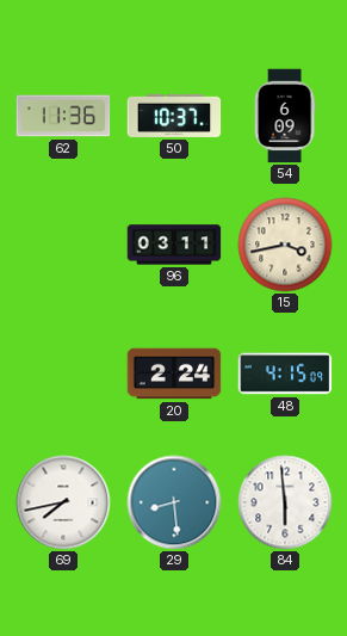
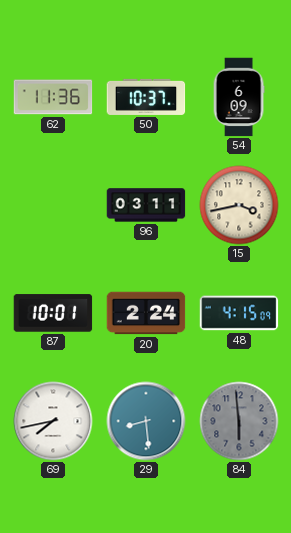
87: none -> 10:01 (53, 313)
84 dial: white -> grey (239, 421)
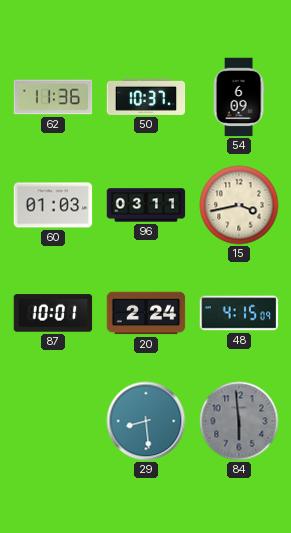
60: none -> 01:03 (53, 205)
69: 7:43 -> none (53, 421)
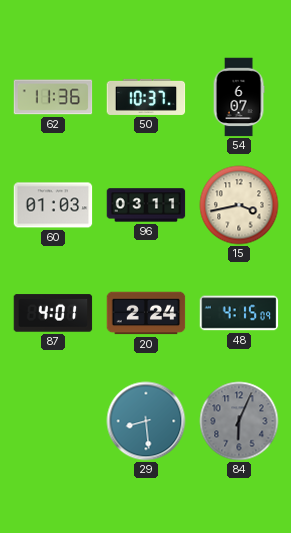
54: 6:09 -> 6:07 (239, 97)
87: 10:01 -> 4:01 (53, 313)
84: 5:59 -> 6:04 (239, 421)
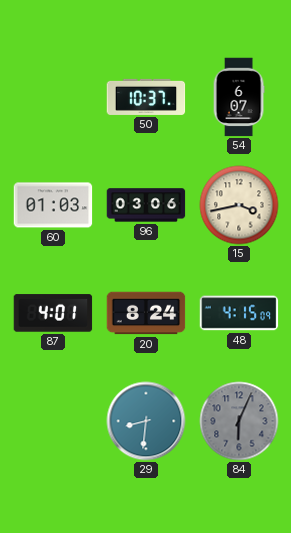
62: 11:36 -> none (53, 97)
96: 03:11 -> 03:06 (146, 205)
20: 2:24 -> 8:24 (146, 313)
29: 8:29 -> 8:31 (146, 421)
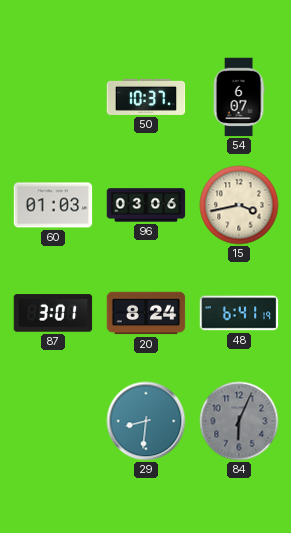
87: 4:01 -> 3:01 (53, 313)
48: 4:15 -> 6:41 (239, 313)
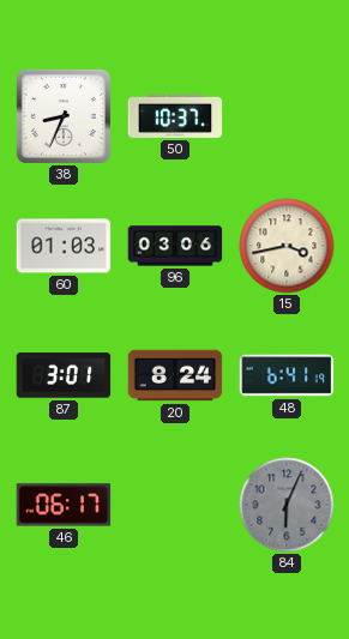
38: none -> 8:34 (64, 116)
54: 6:07 -> none (239, 97)
46: none -> 06:17 (64, 505)
29: 8:31 -> none (146, 421)
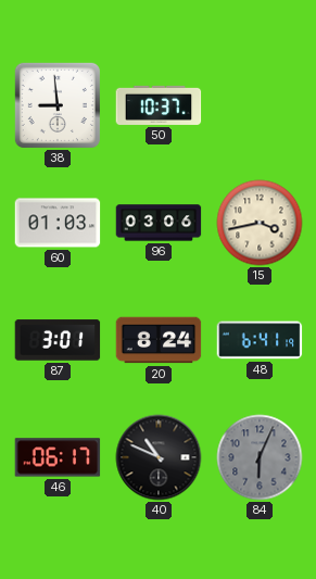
38: 8:34 -> 8:59 (58, 105)
40: none -> 10:49 (159, 457)
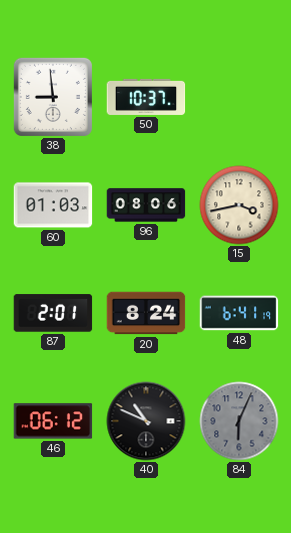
96: 03:06 -> 08:06 (146, 205)
87: 3:01 -> 2:01 (53, 313)
46: 06:17 -> 06:12 (53, 421)
